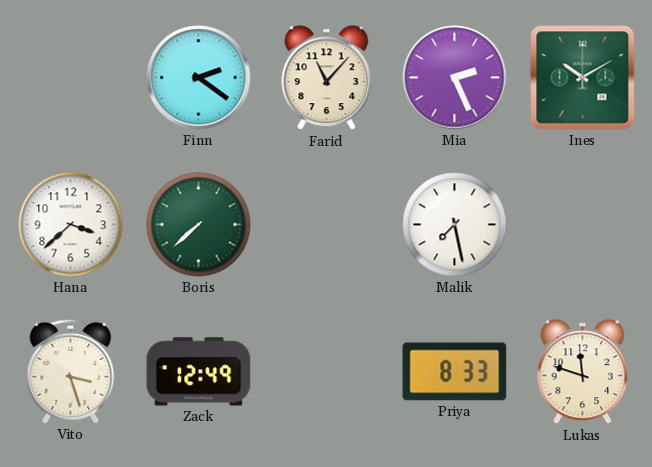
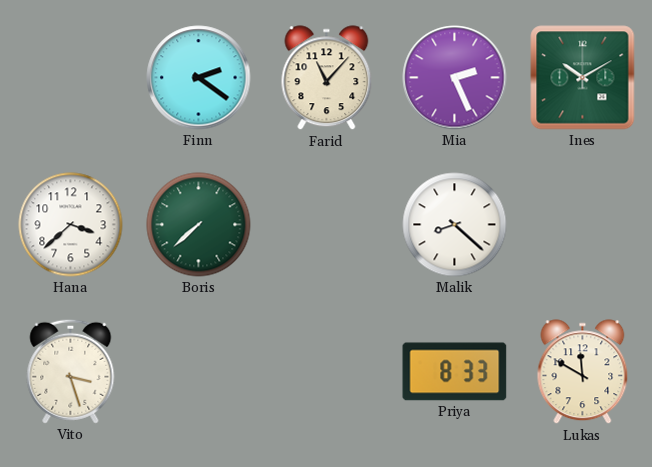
Malik: 7:28 -> 8:22 (455, 225)
Zack: 12:49 -> none (199, 372)
Lukas: 11:48 -> 11:50 (583, 372)
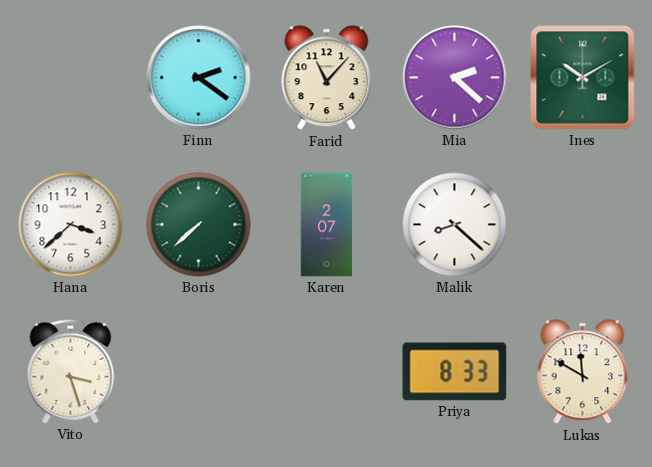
Mia: 2:26 -> 2:22 (455, 78)
Karen: none -> 2:07 (327, 225)
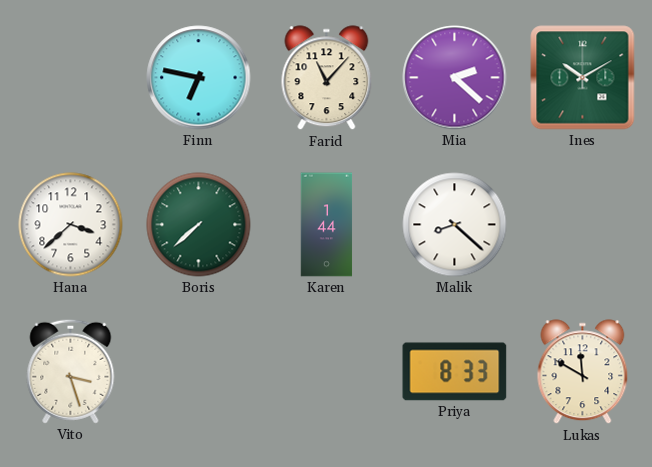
Finn: 2:21 -> 6:47 (199, 78)
Karen: 2:07 -> 1:44 (327, 225)
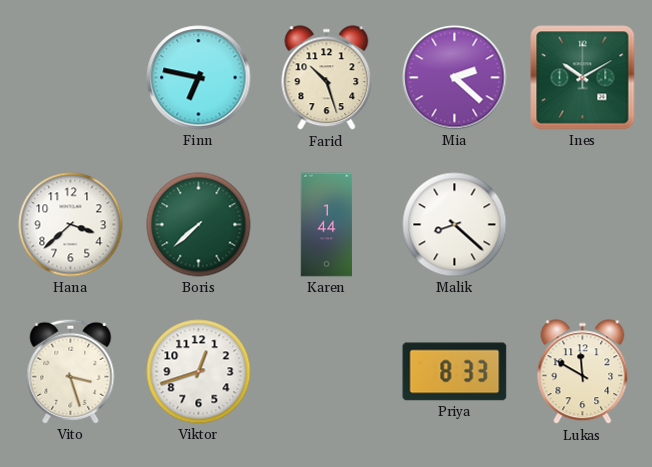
Farid: 11:07 -> 10:27 (327, 78)
Viktor: none -> 12:42 (199, 372)
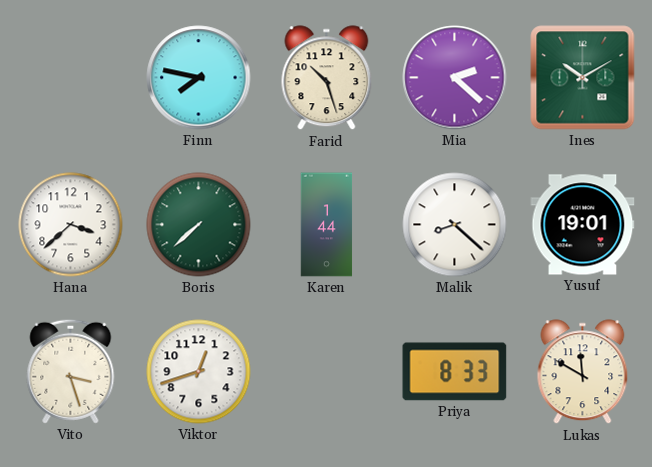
Finn: 6:47 -> 7:47 (199, 78)
Yusuf: none -> 19:01 (583, 225)
